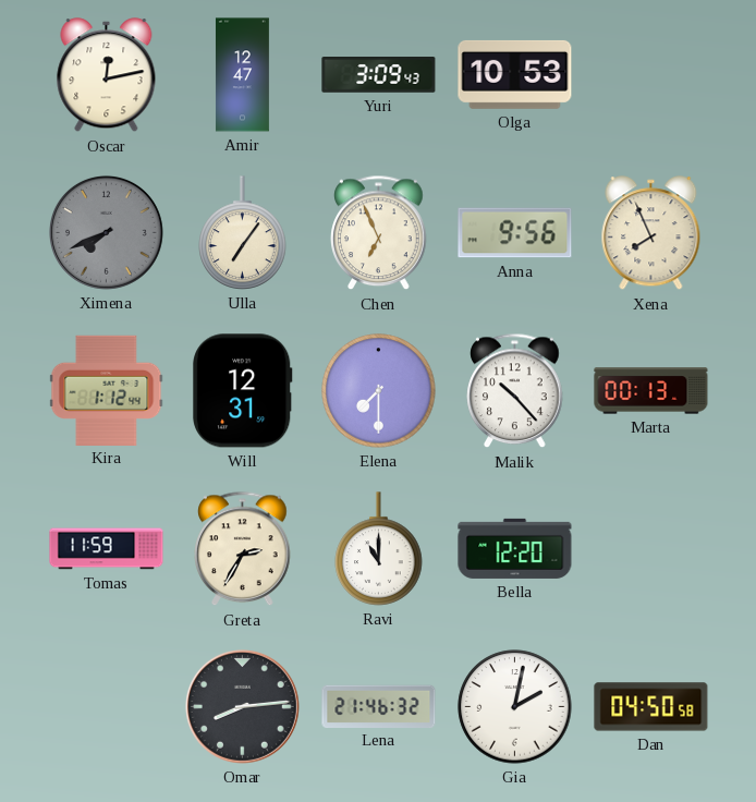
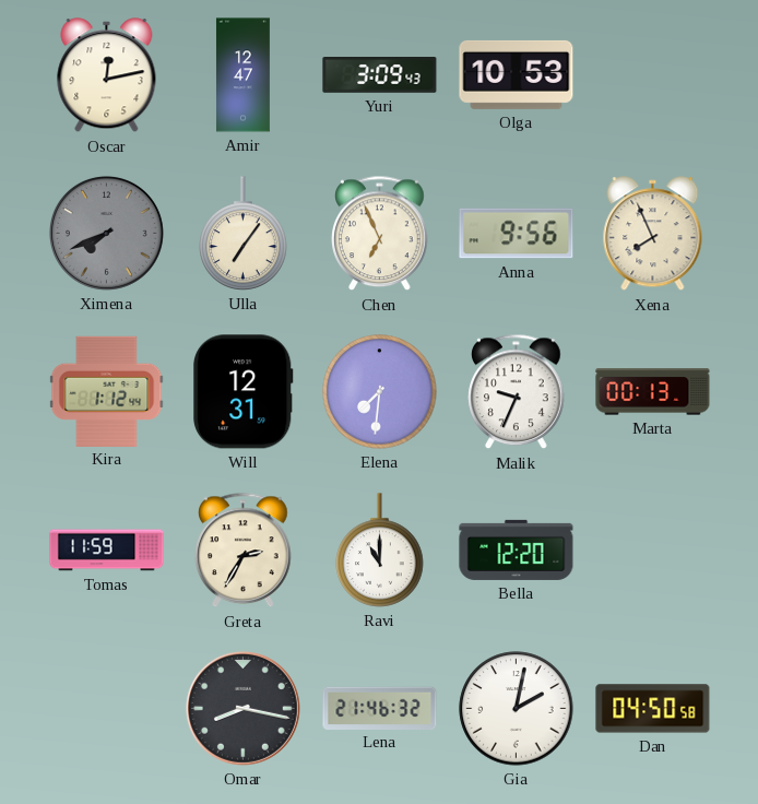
Elena: 7:30 -> 7:31 (380, 392)
Malik: 10:23 -> 9:34 (517, 392)
Omar: 8:14 -> 8:17 (242, 708)
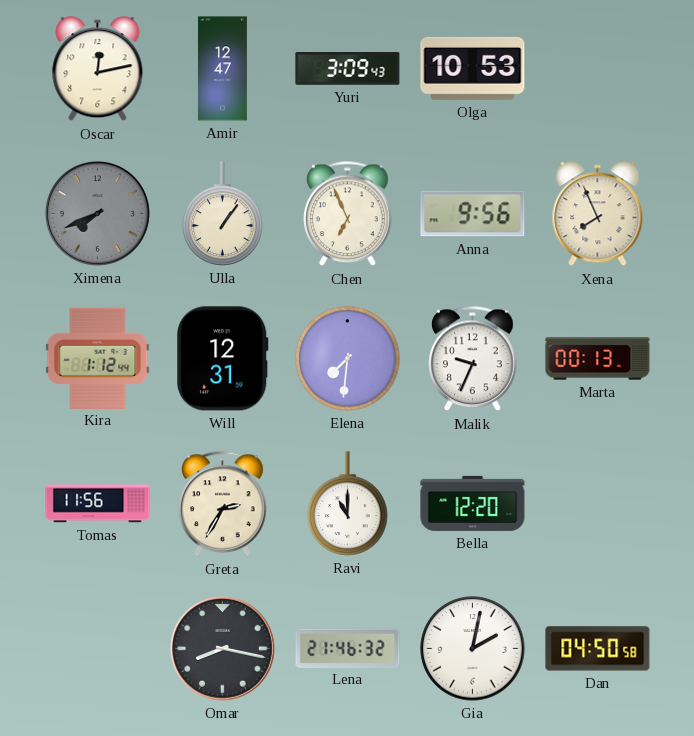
Ulla: 7:06 -> 1:06 (223, 214)
Tomas: 11:59 -> 11:56 (98, 504)
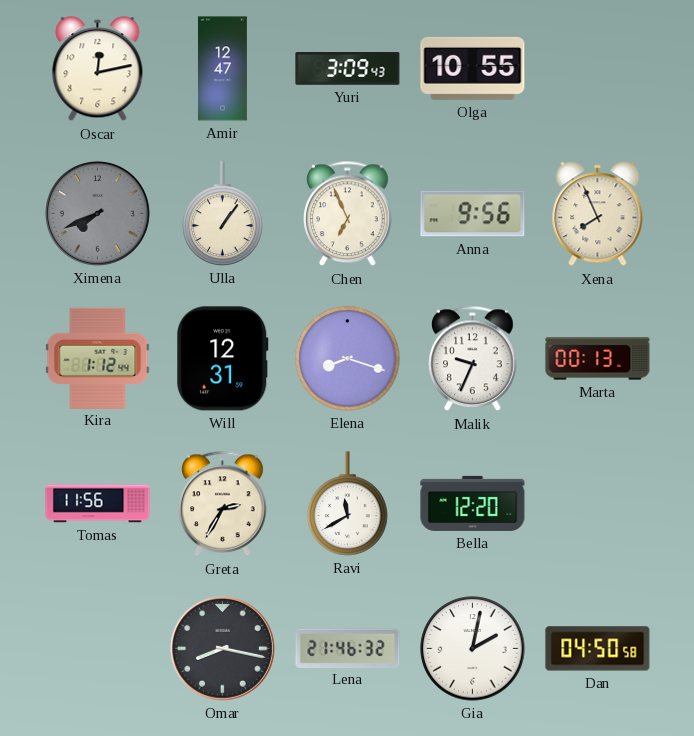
Olga: 10:53 -> 10:55 (473, 68)
Elena: 7:31 -> 8:18 (348, 359)
Ravi: 11:00 -> 11:40 (348, 504)
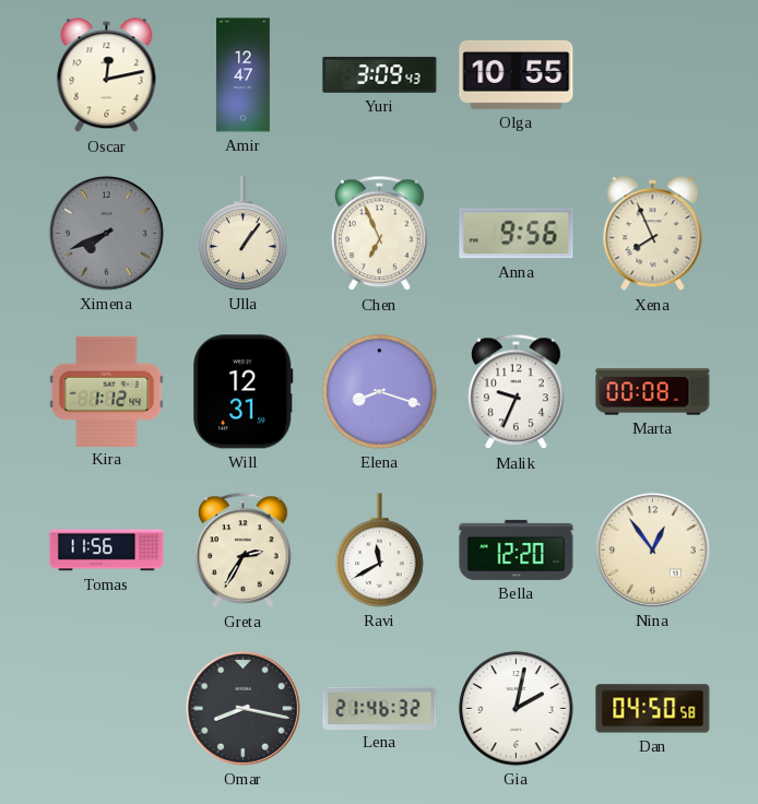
Marta: 00:13 -> 00:08 (653, 392)
Nina: none -> 12:54 (652, 549)
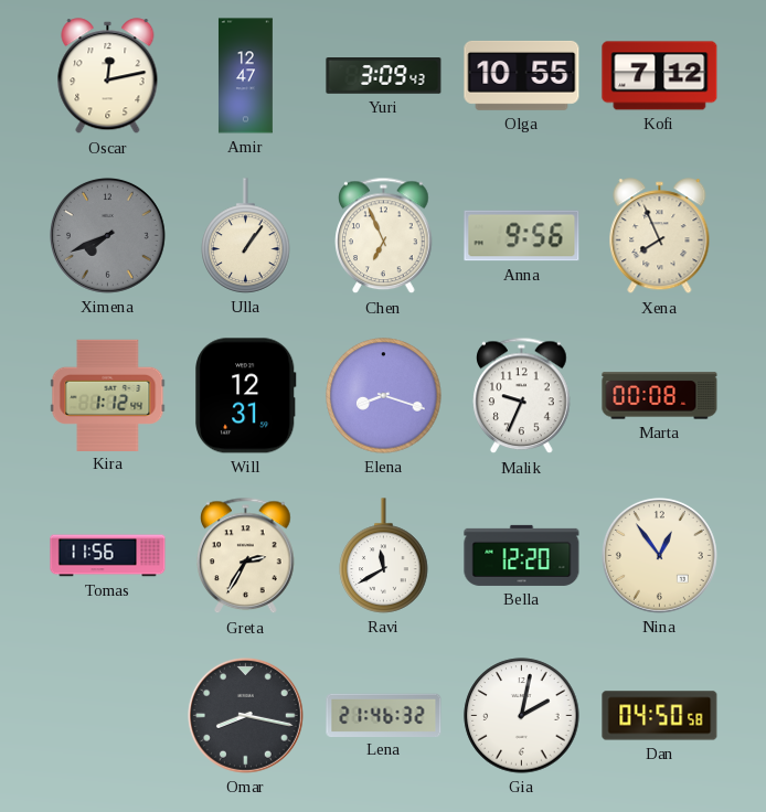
Kofi: none -> 7:12 (660, 76)
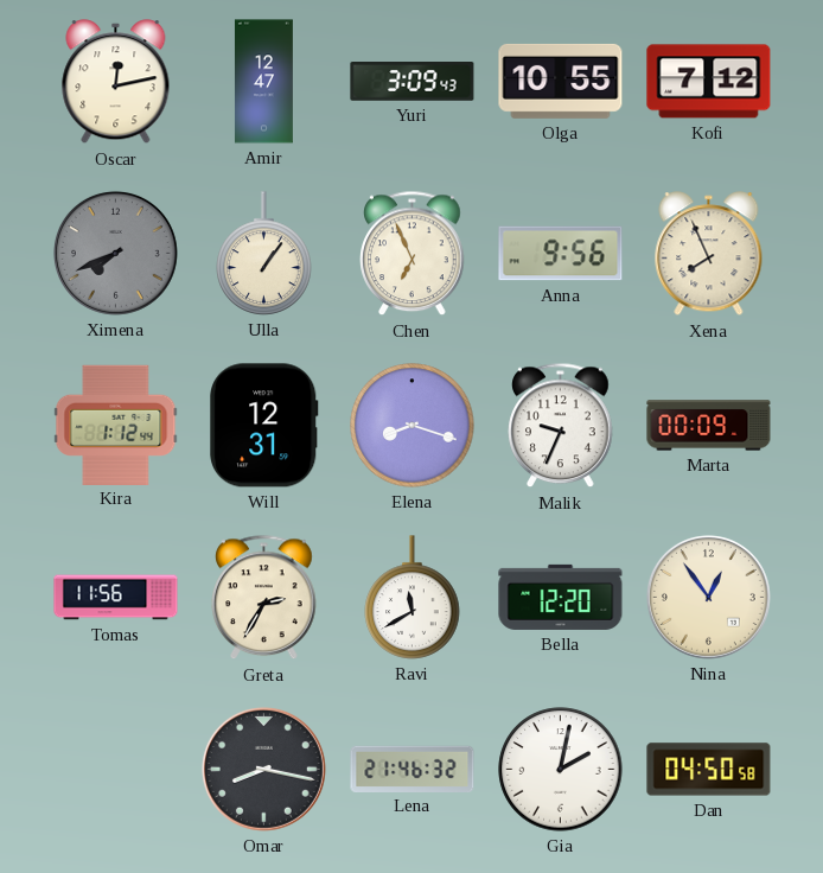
Marta: 00:08 -> 00:09 (709, 426)
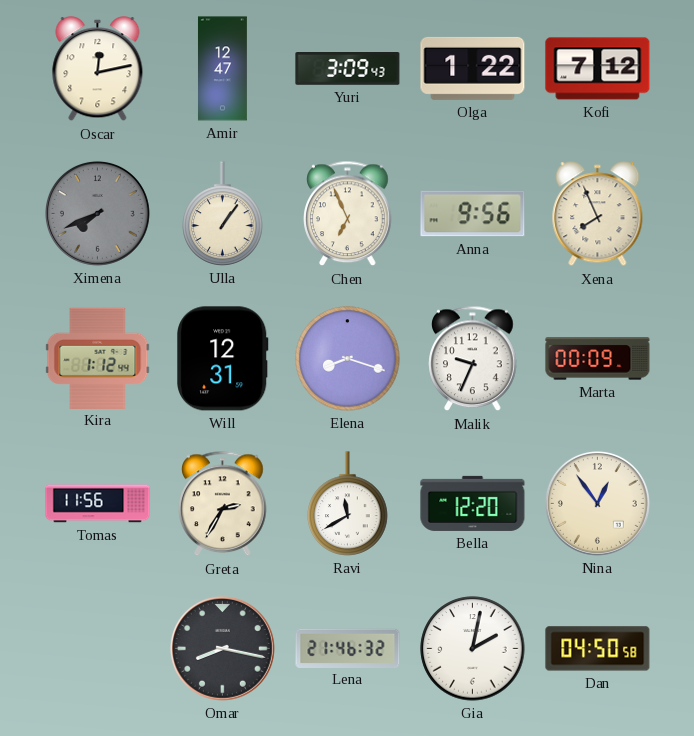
Olga: 10:55 -> 1:22 (473, 68)
